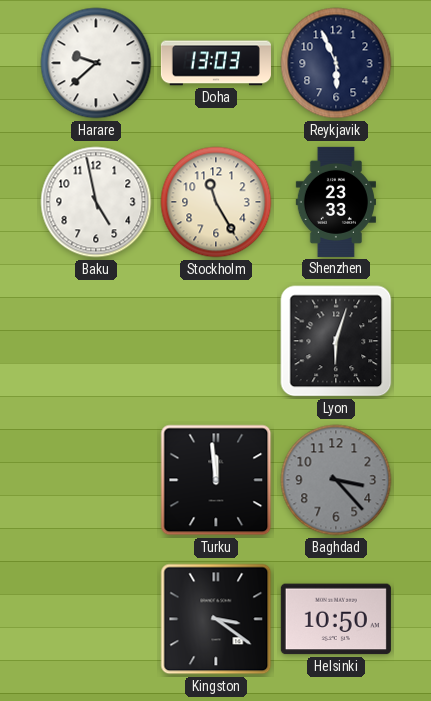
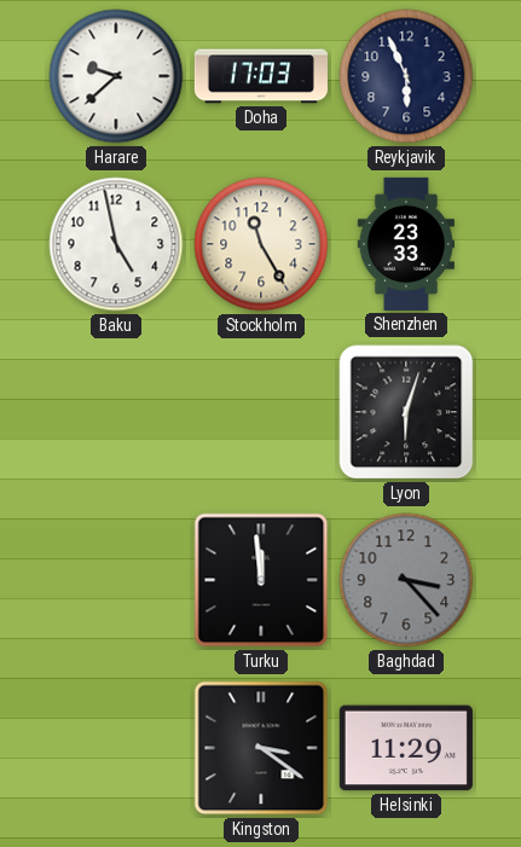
Doha: 13:03 -> 17:03 (261, 76)
Helsinki: 10:50 -> 11:29 (406, 748)
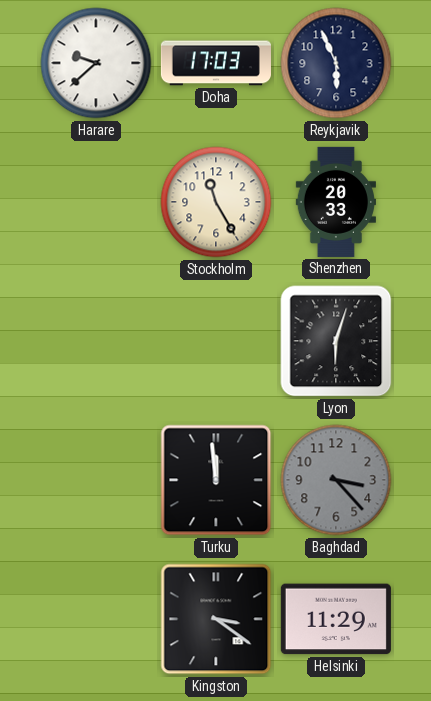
Baku: 4:58 -> none (116, 244)
Shenzhen: 23:33 -> 20:33 (336, 202)
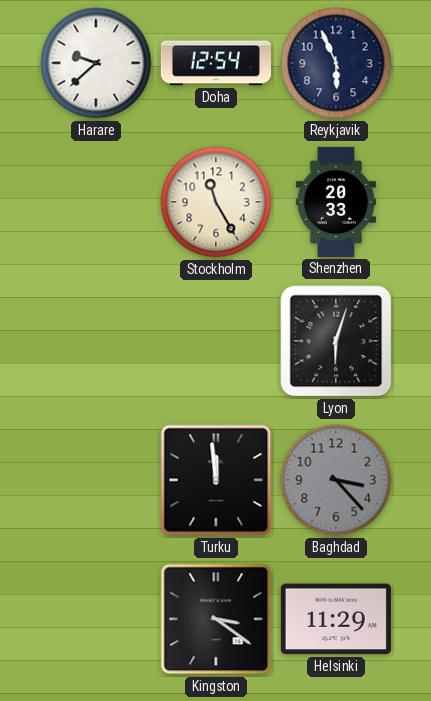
Doha: 17:03 -> 12:54 (216, 63)
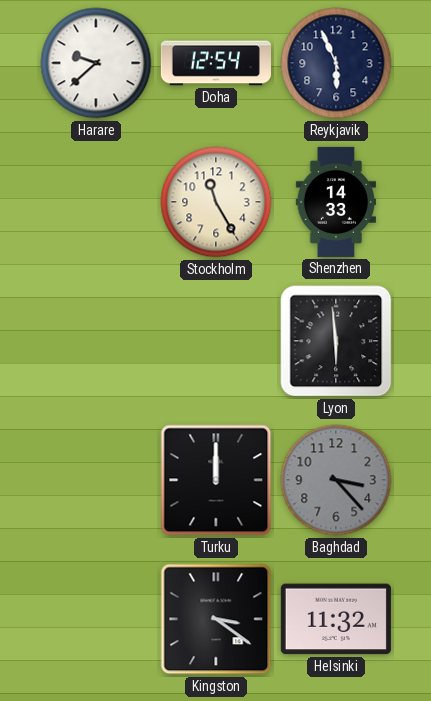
Shenzhen: 20:33 -> 14:33 (336, 202)
Lyon: 6:03 -> 5:59 (336, 341)
Turku: 11:59 -> 12:00 (216, 480)
Helsinki: 11:29 -> 11:32 (336, 619)
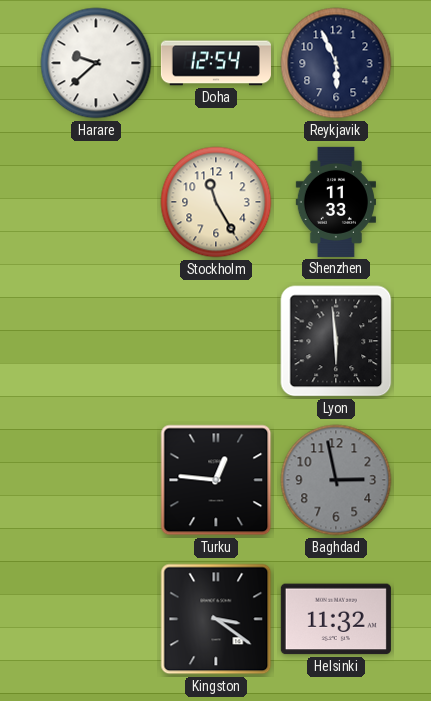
Shenzhen: 14:33 -> 11:33 (336, 202)
Turku: 12:00 -> 12:46 (216, 480)
Baghdad: 3:23 -> 2:58 (336, 480)
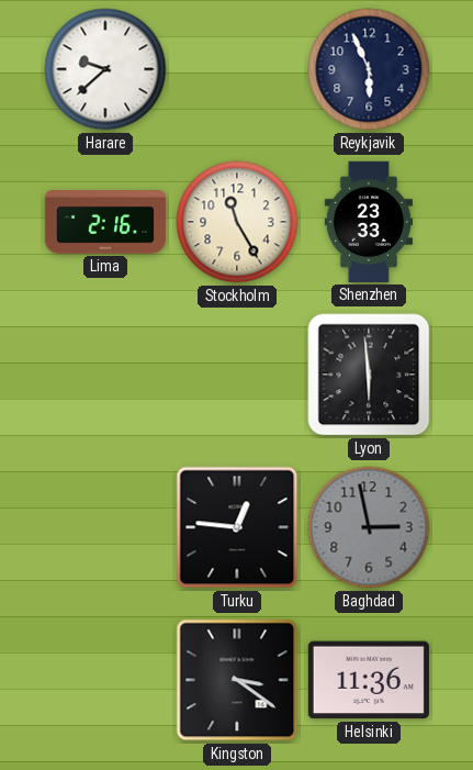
Doha: 12:54 -> none (216, 63)
Lima: none -> 2:16 (105, 223)
Shenzhen: 11:33 -> 23:33 (369, 222)
Helsinki: 11:32 -> 11:36 (369, 680)
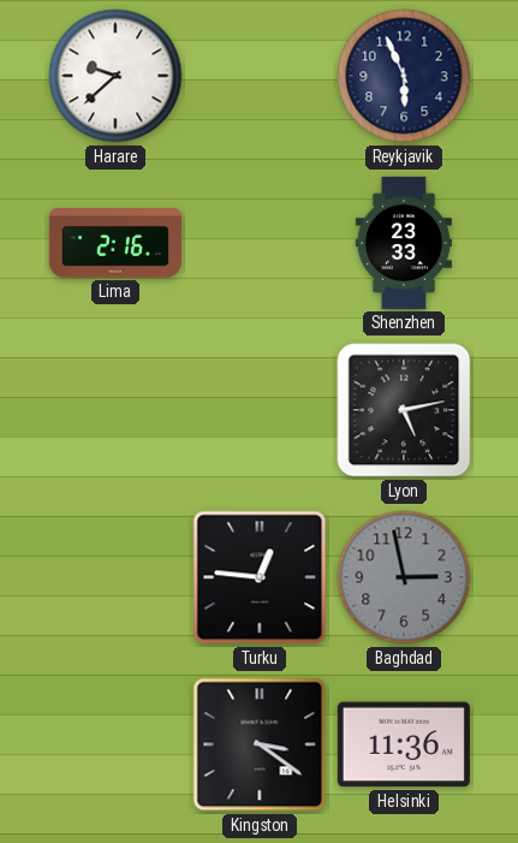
Stockholm: 11:25 -> none (237, 222)
Lyon: 5:59 -> 5:13 (404, 410)
